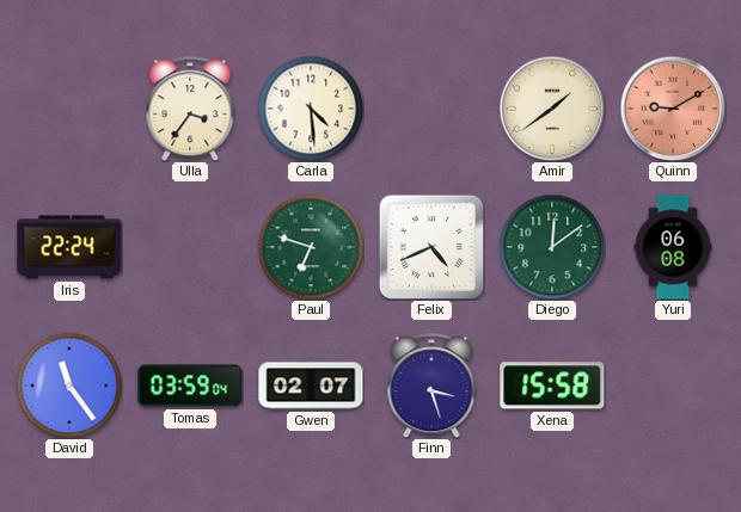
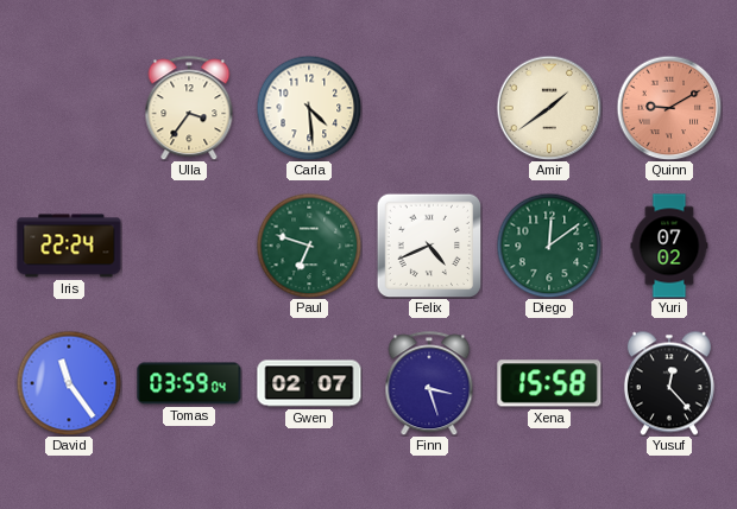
Yuri: 06:08 -> 07:02 (669, 246)
Yusuf: none -> 12:23 (669, 383)
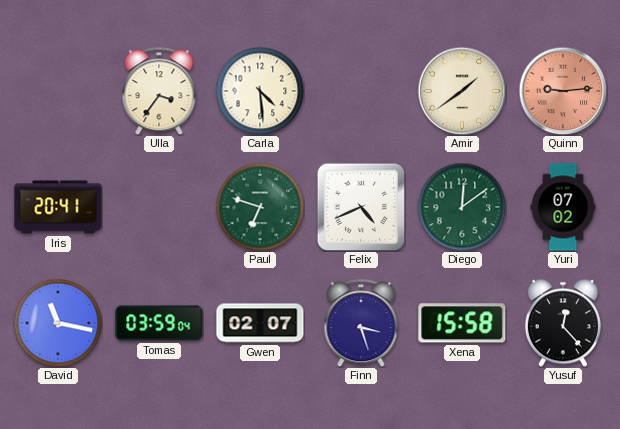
Quinn: 9:10 -> 9:14 (563, 91)
Iris: 22:24 -> 20:41 (58, 207)
David: 11:24 -> 11:17 (58, 323)
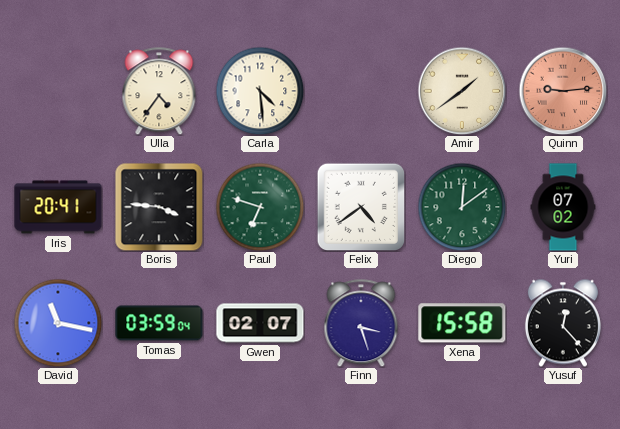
Ulla: 3:36 -> 4:36 (159, 91)
Boris: none -> 3:46 (159, 207)
Felix: 4:41 -> 4:39 (361, 207)
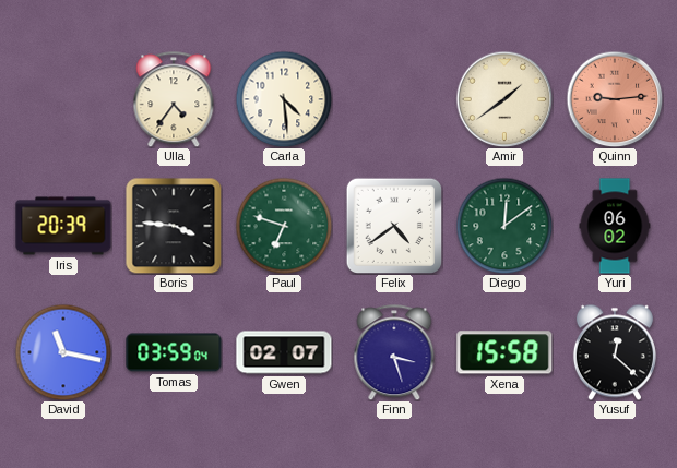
Iris: 20:41 -> 20:39 (63, 226)
Yuri: 07:02 -> 06:02 (615, 226)
Yusuf: 12:23 -> 12:22 (615, 352)
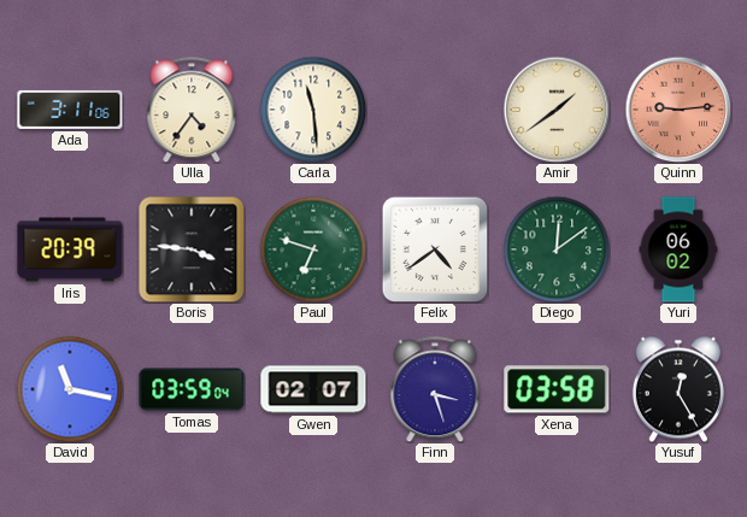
Ada: none -> 3:11 (70, 110)
Carla: 4:29 -> 11:29 (313, 110)
Xena: 15:58 -> 03:58 (557, 389)
Yusuf: 12:22 -> 12:25 (678, 389)
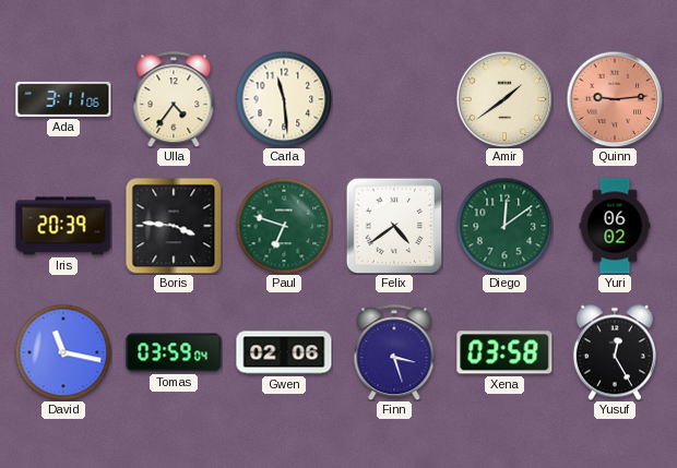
Gwen: 02:07 -> 02:06 (284, 352)
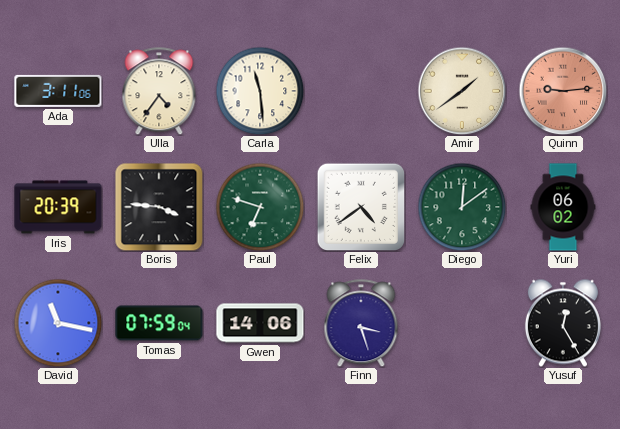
Tomas: 03:59 -> 07:59 (159, 323)
Gwen: 02:06 -> 14:06 (260, 323)
Xena: 03:58 -> none (504, 352)
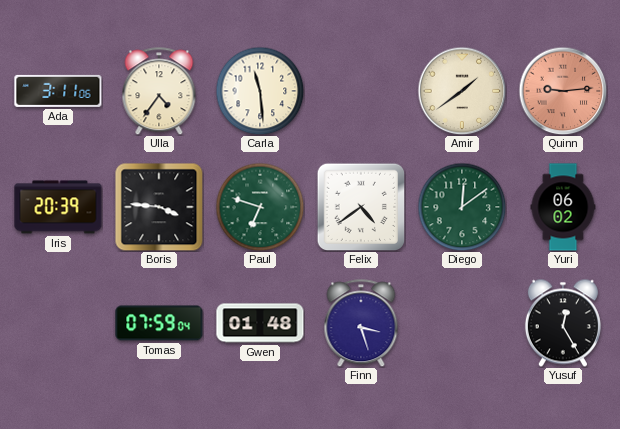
David: 11:17 -> none (58, 323)
Gwen: 14:06 -> 01:48 (260, 323)
